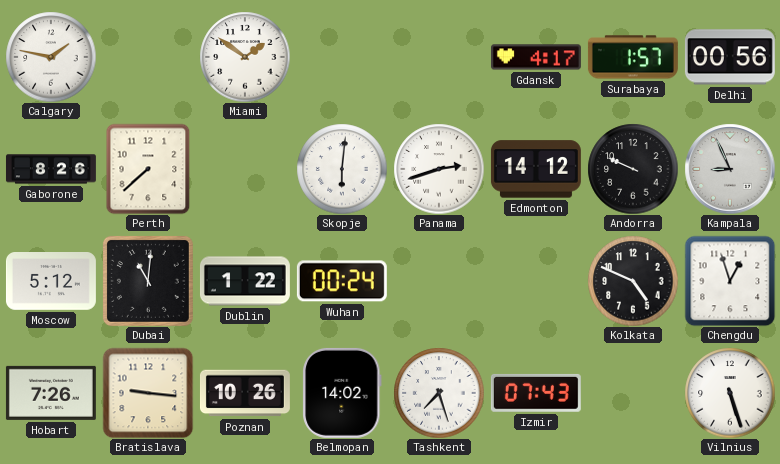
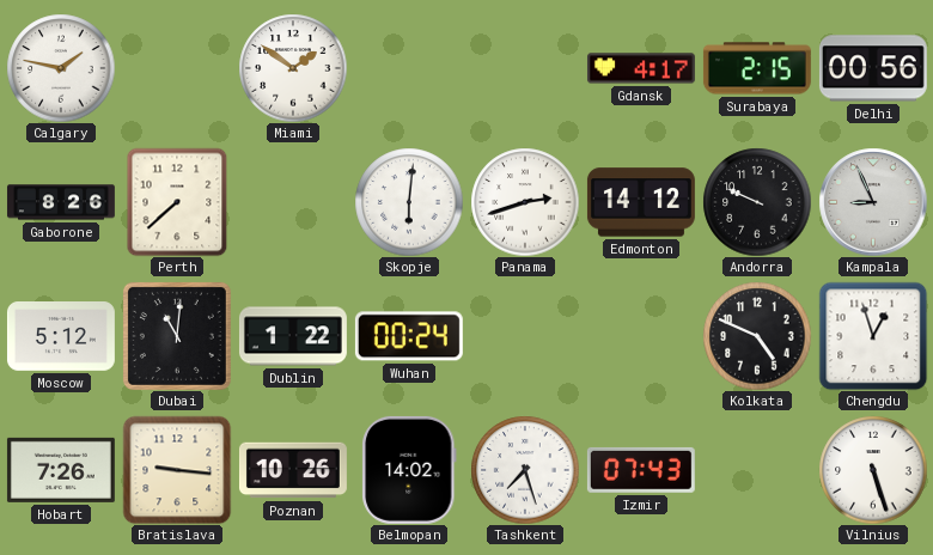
Surabaya: 1:57 -> 2:15 (757, 68)
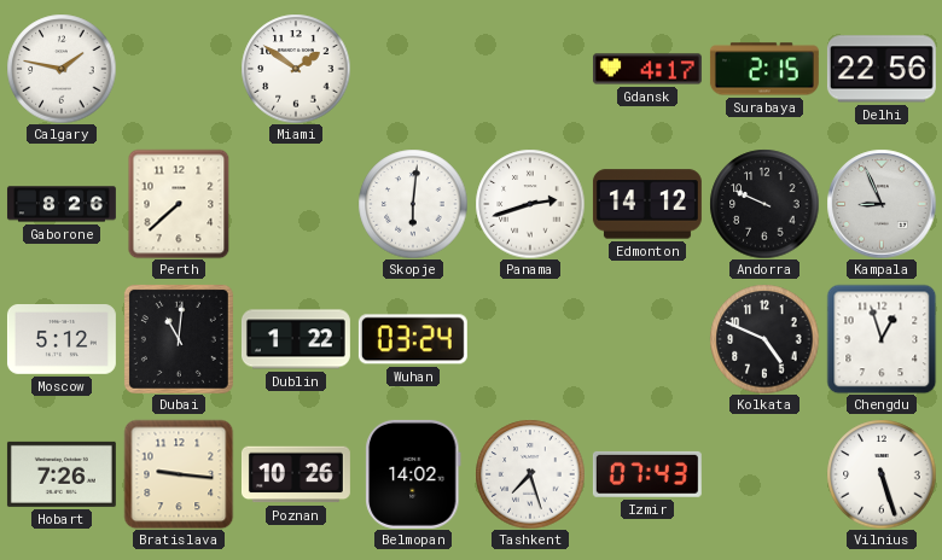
Delhi: 00:56 -> 22:56 (882, 69)
Wuhan: 00:24 -> 03:24 (413, 339)
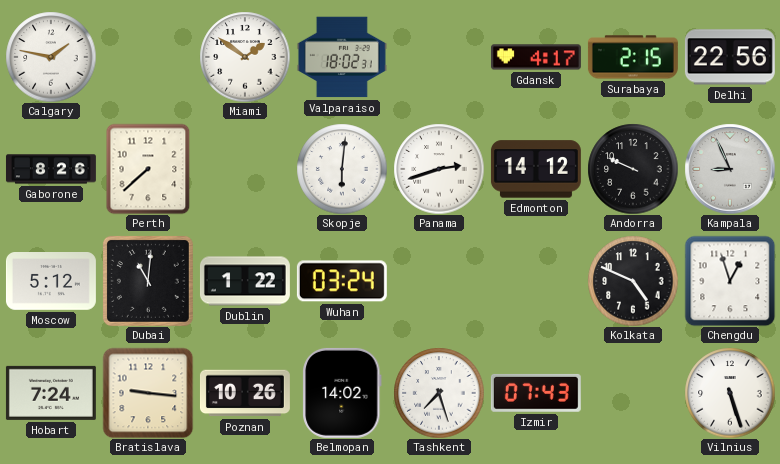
Valparaiso: none -> 18:02 (342, 57)
Hobart: 7:26 -> 7:24 (51, 393)
